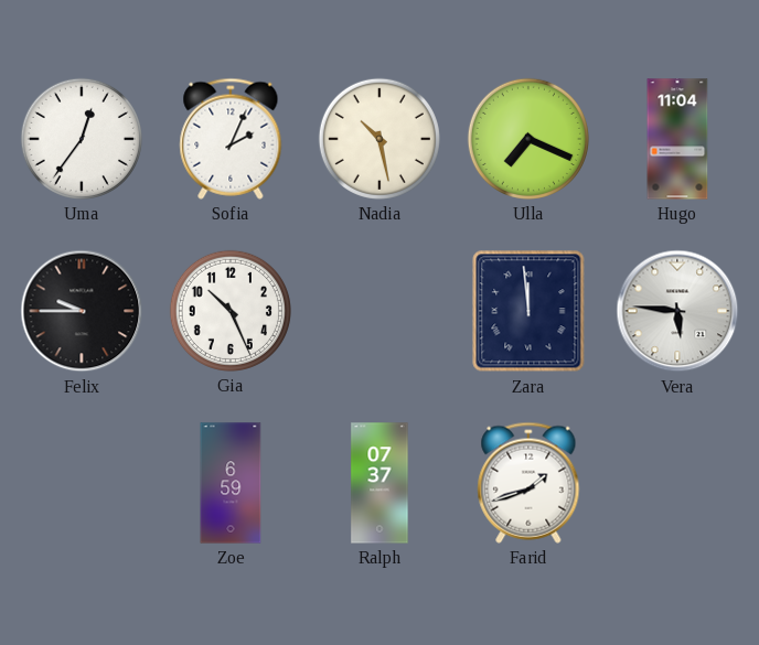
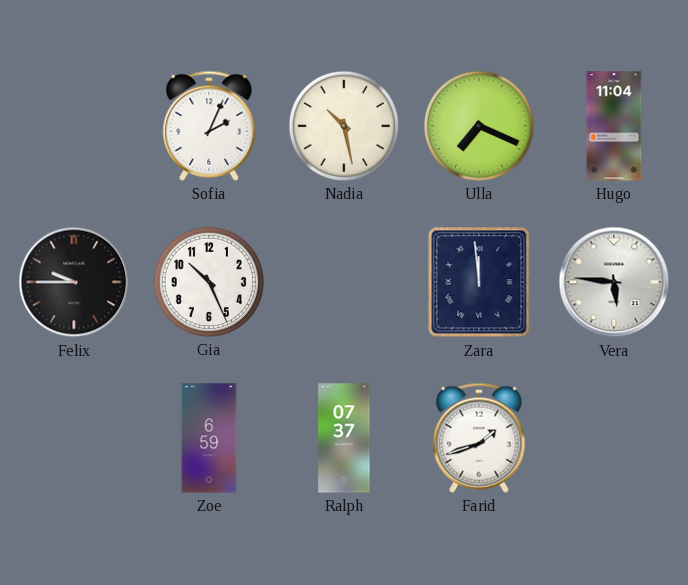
Uma: 12:36 -> none (82, 139)
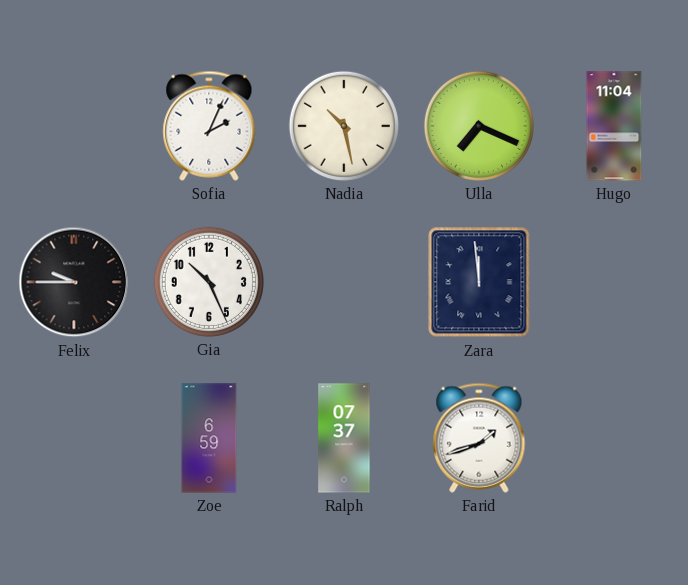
Vera: 5:46 -> none (614, 282)
